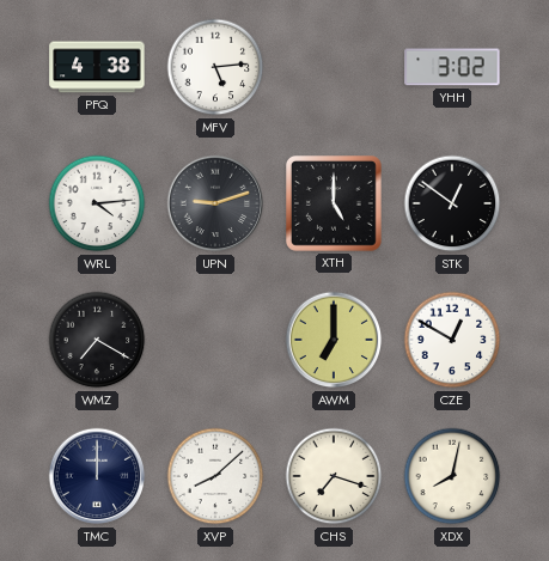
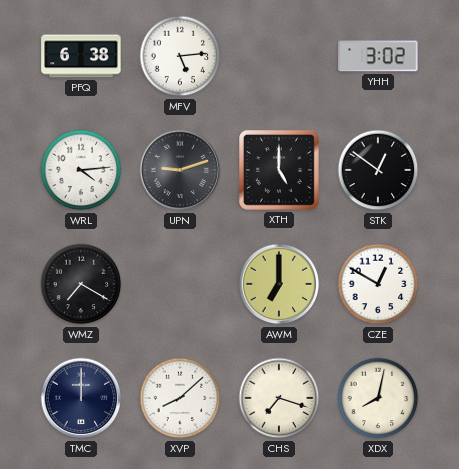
PFQ: 4:38 -> 6:38 (81, 56)
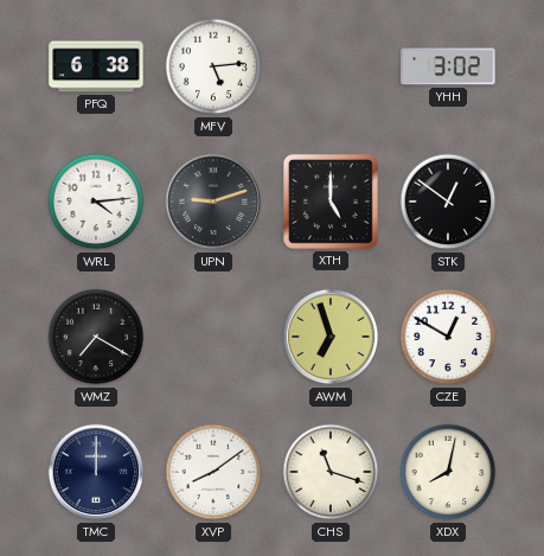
AWM: 7:00 -> 6:57 (331, 337)
XVP: 8:08 -> 8:09 (213, 472)
CHS: 7:18 -> 11:18 (331, 472)
